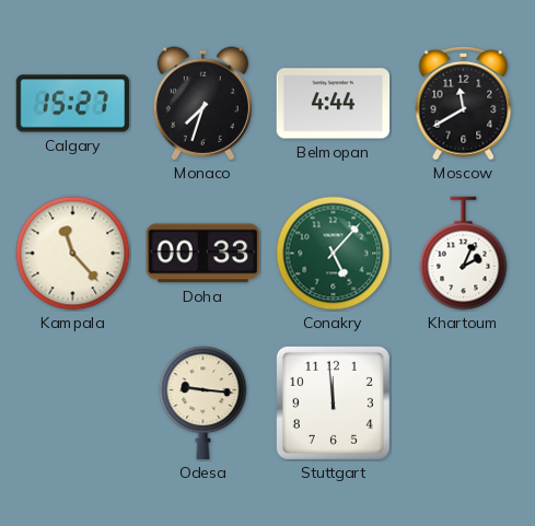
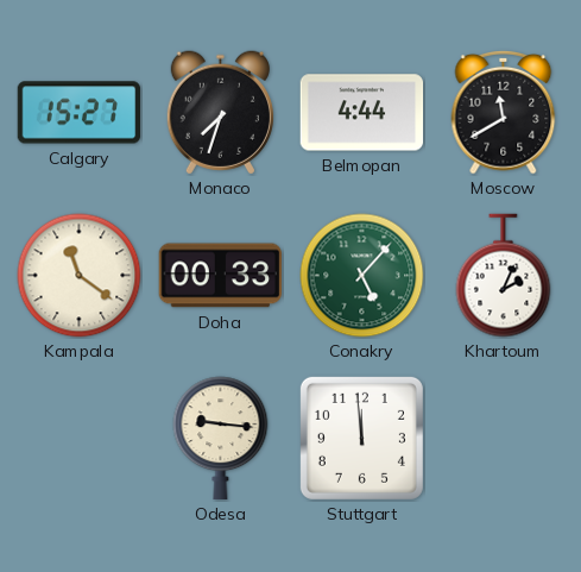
Kampala: 11:23 -> 11:21 (80, 276)
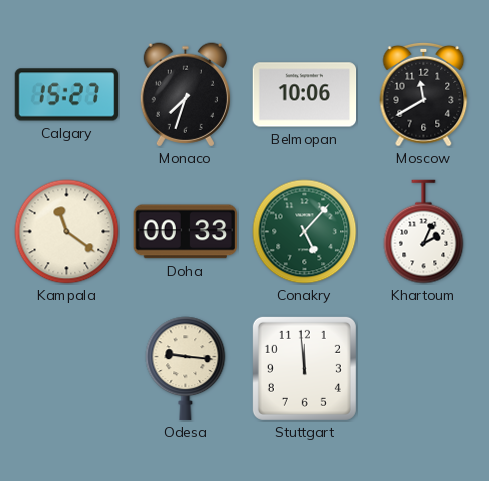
Belmopan: 4:44 -> 10:06 (305, 95)
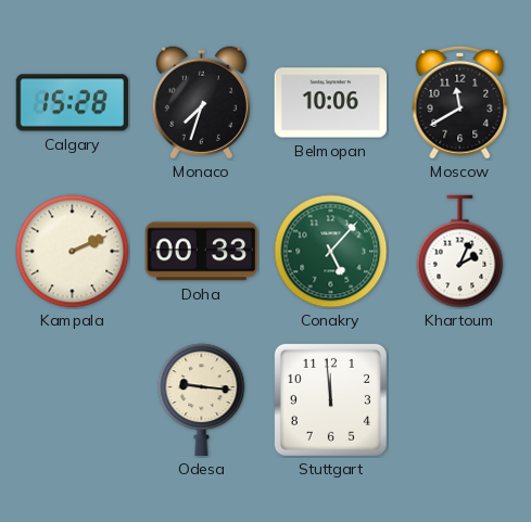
Calgary: 15:27 -> 15:28 (73, 103)
Kampala: 11:21 -> 2:11 (73, 252)
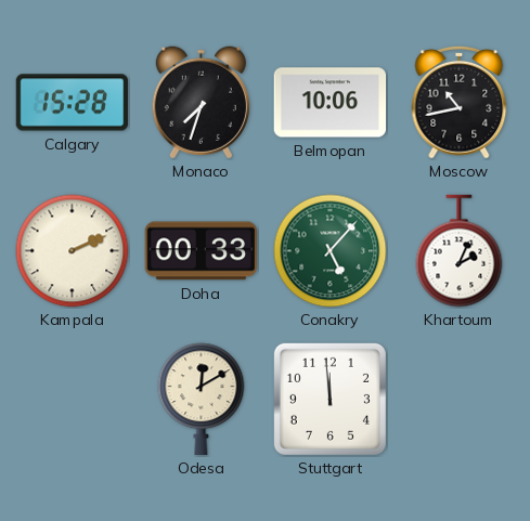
Moscow: 11:40 -> 10:43 (460, 102)
Odesa: 9:16 -> 12:10 (202, 400)
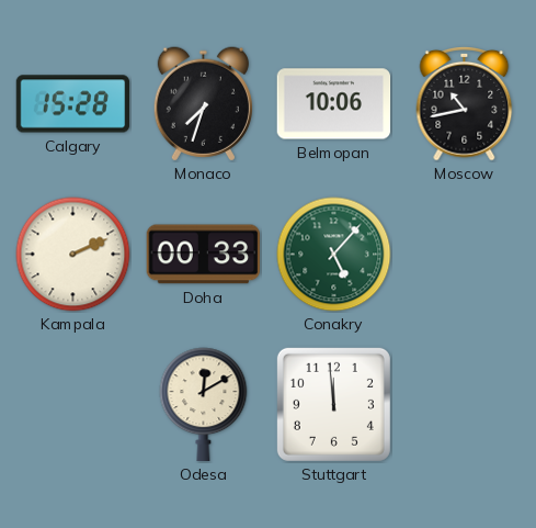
Khartoum: 2:04 -> none (460, 251)
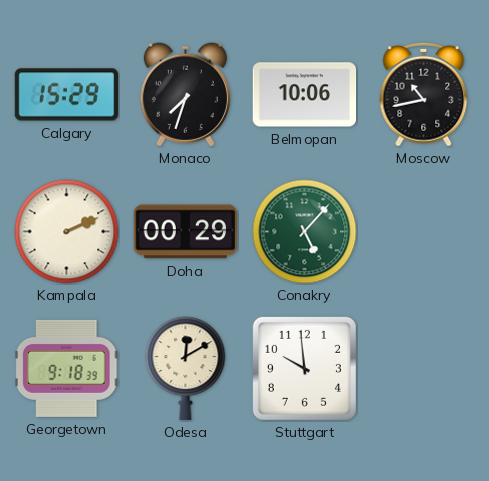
Calgary: 15:28 -> 15:29 (67, 95)
Doha: 00:33 -> 00:29 (186, 232)
Georgetown: none -> 9:18 (66, 368)
Stuttgart: 11:59 -> 9:59 (304, 368)
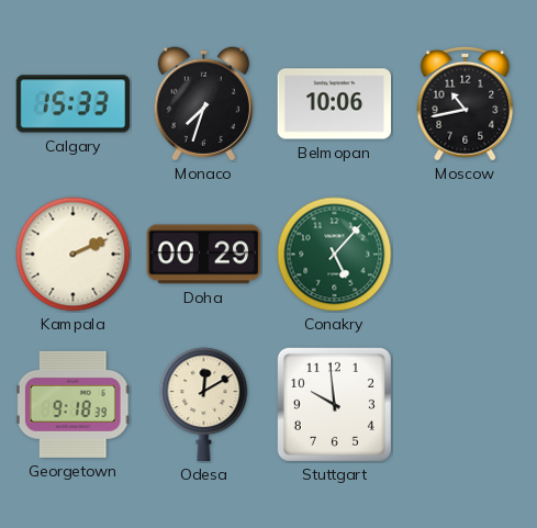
Calgary: 15:29 -> 15:33 (74, 104)
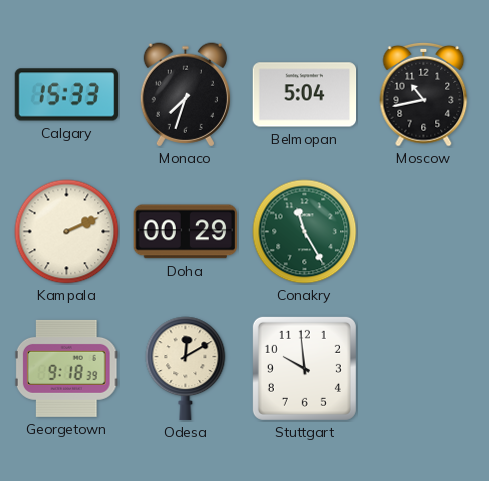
Belmopan: 10:06 -> 5:04 (305, 95)
Conakry: 5:07 -> 11:25 (305, 232)
